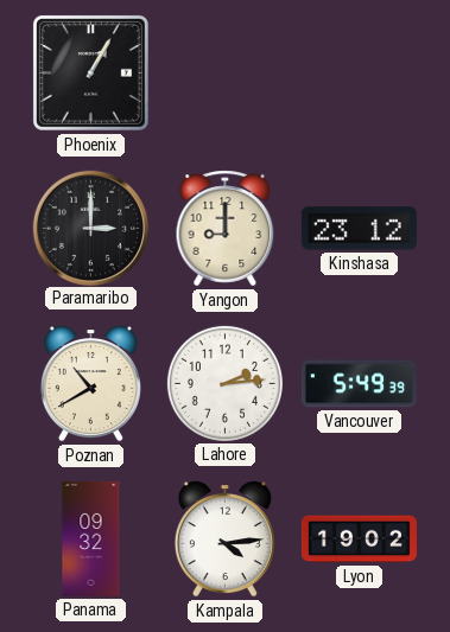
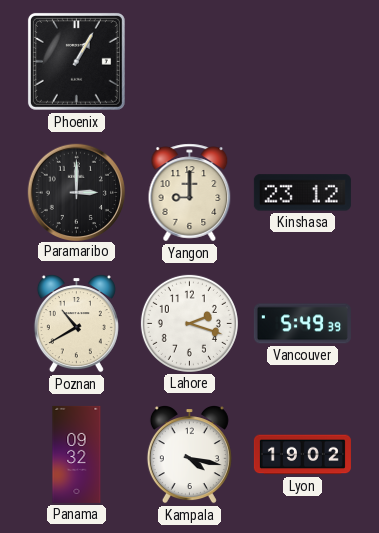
Lahore: 2:14 -> 2:18 (189, 323)
Kampala: 4:14 -> 4:17 (189, 455)
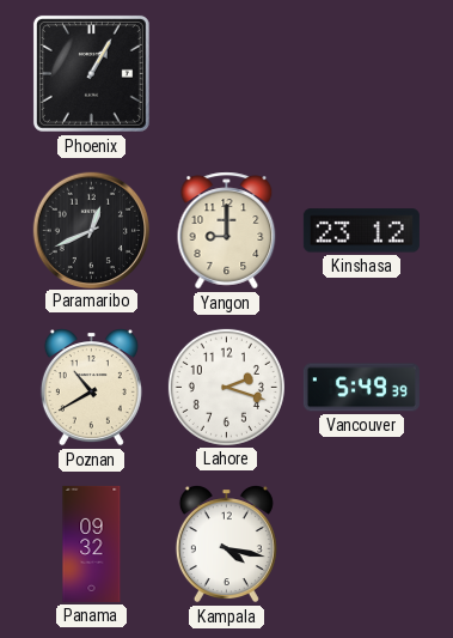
Paramaribo: 3:00 -> 12:41 (91, 230)
Lyon: 19:02 -> none (302, 455)
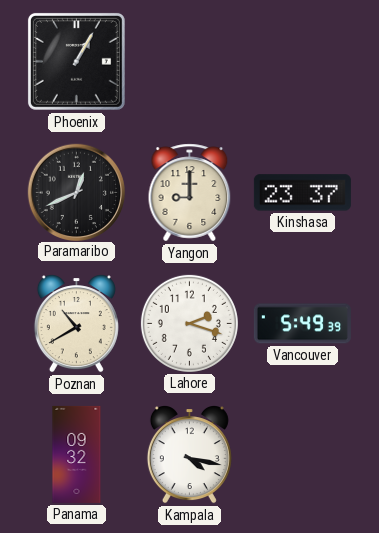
Kinshasa: 23:12 -> 23:37 (302, 193)
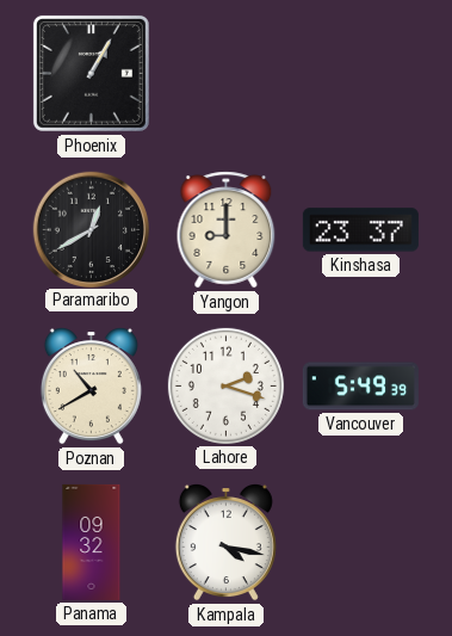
Paramaribo: 12:41 -> 12:40 (91, 229)
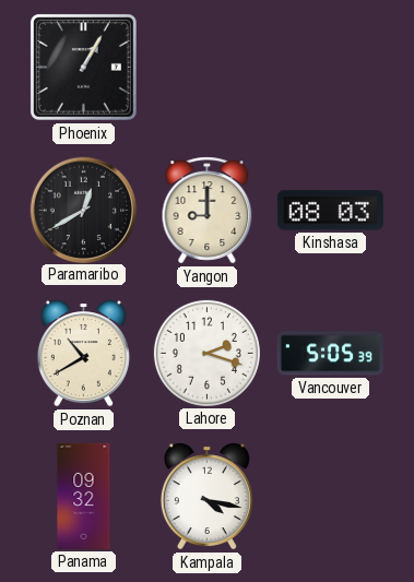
Kinshasa: 23:37 -> 08:03 (330, 211)
Vancouver: 5:49 -> 5:05 (330, 354)
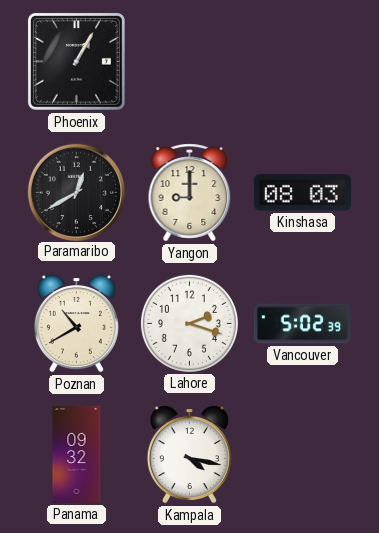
Vancouver: 5:05 -> 5:02 (302, 324)
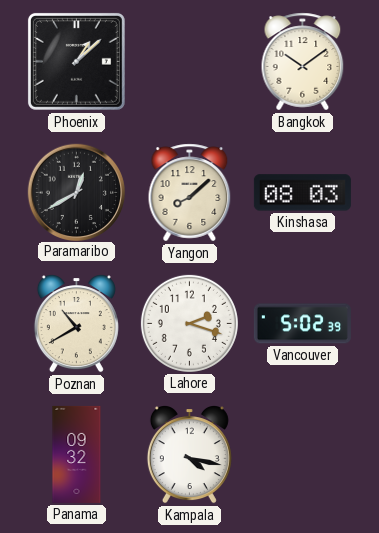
Phoenix: 1:05 -> 1:08 (76, 61)
Bangkok: none -> 10:09 (303, 62)
Yangon: 9:00 -> 8:08 (190, 193)
